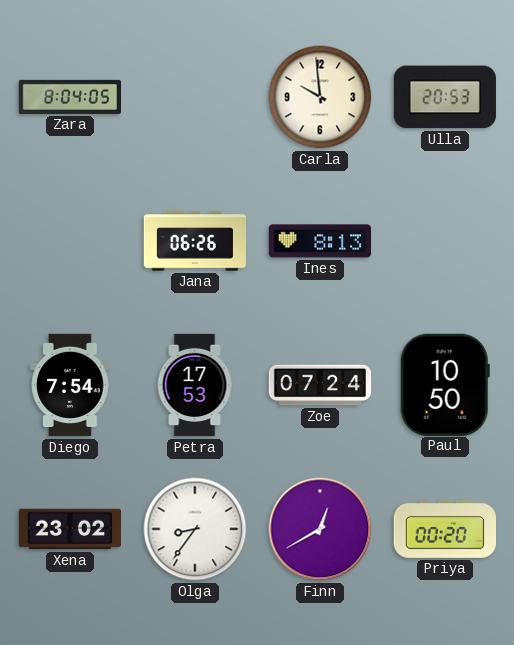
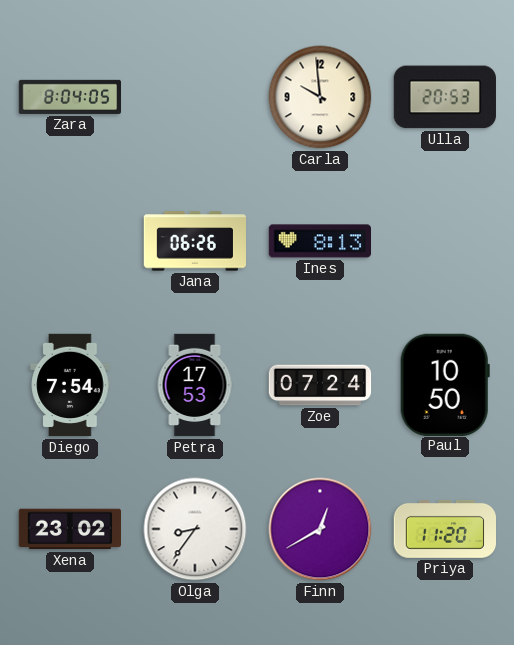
Priya: 00:20 -> 11:20 (444, 529)
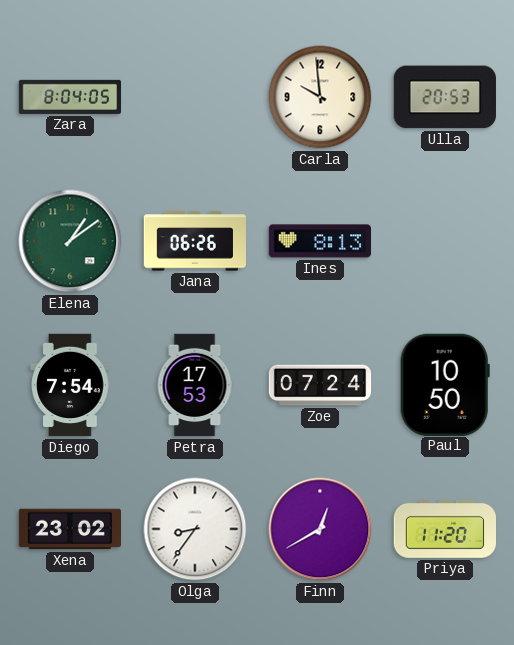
Elena: none -> 1:09 (70, 241)
